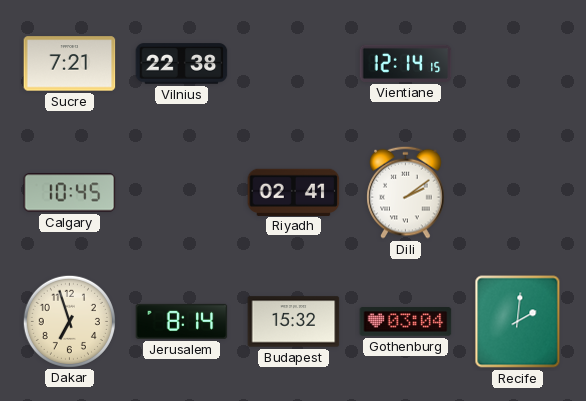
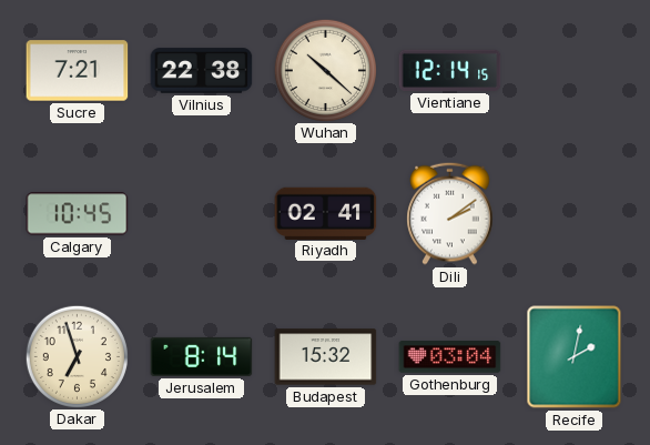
Wuhan: none -> 10:22 (325, 70)
Recife: 2:01 -> 2:02 (575, 357)
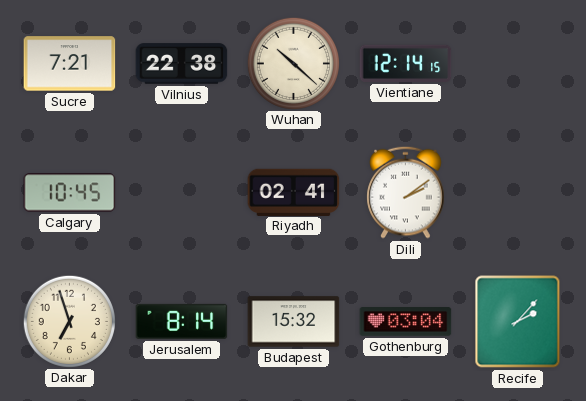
Recife: 2:02 -> 2:07 (518, 322)
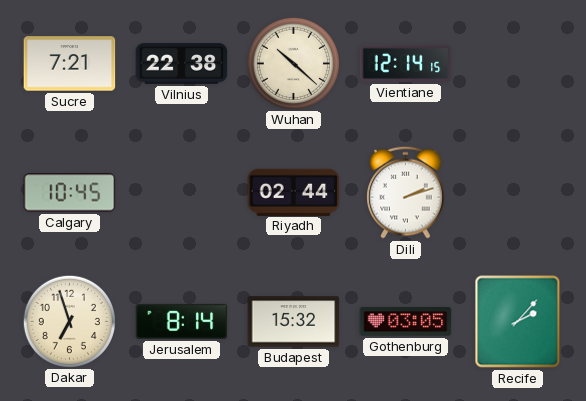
Riyadh: 02:41 -> 02:44 (294, 192)
Dili: 2:09 -> 2:12 (406, 192)
Gothenburg: 03:04 -> 03:05 (406, 322)
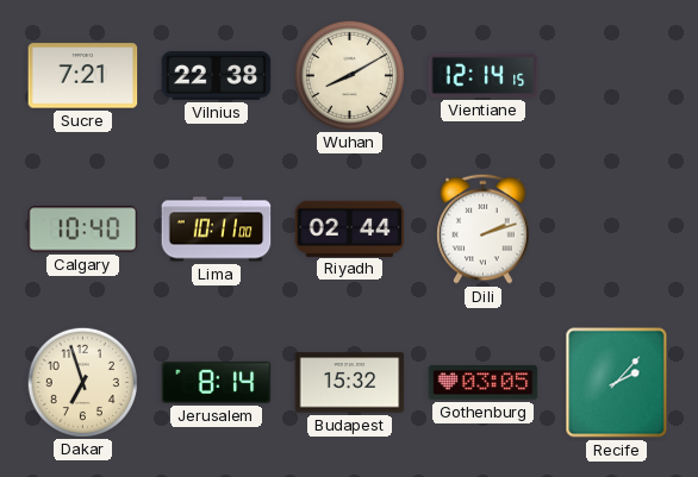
Wuhan: 10:22 -> 8:10 (349, 75)
Calgary: 10:45 -> 10:40 (83, 230)
Lima: none -> 10:11 (217, 230)
